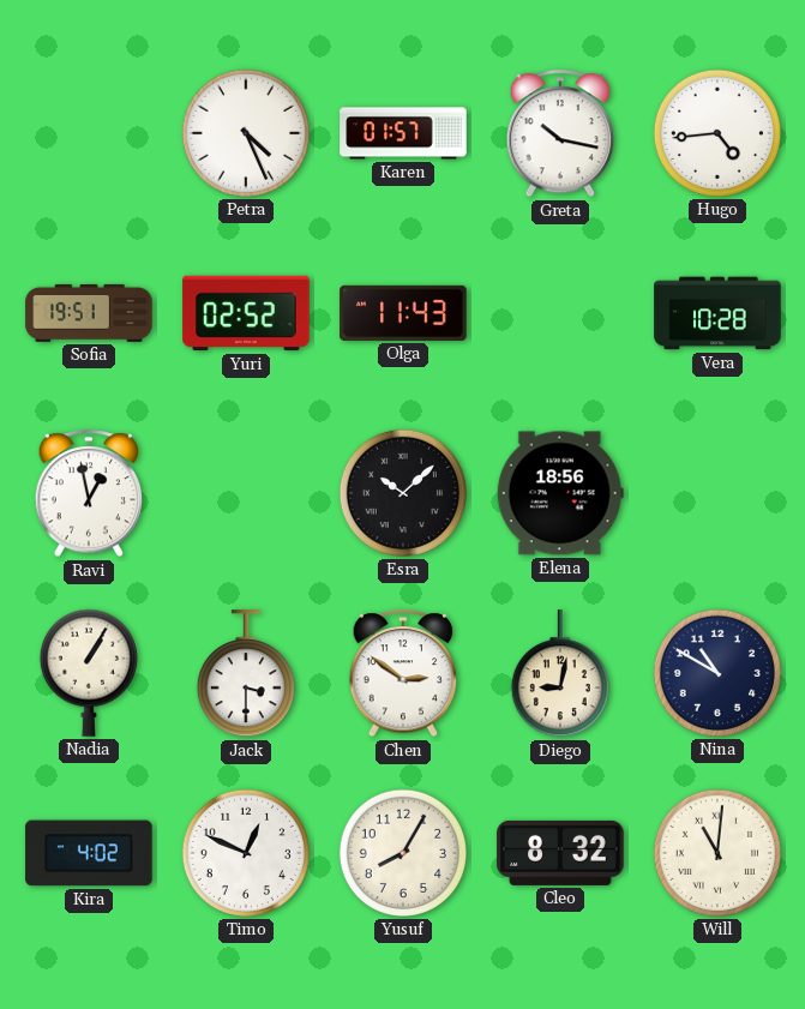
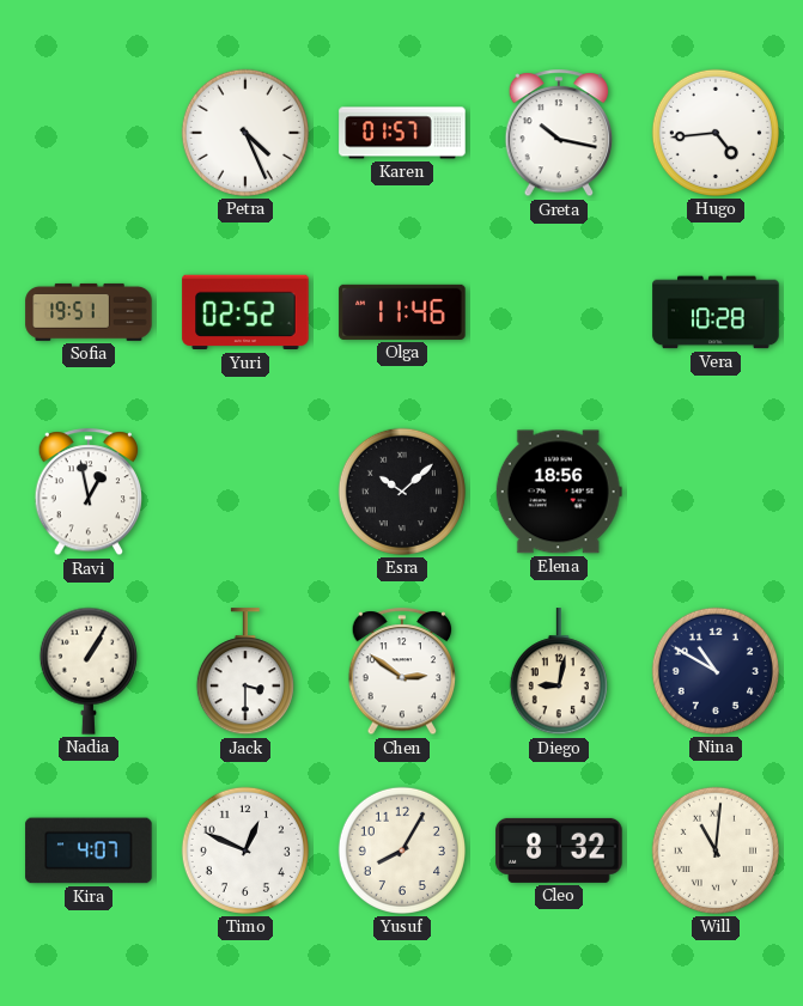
Olga: 11:43 -> 11:46 (402, 312)
Kira: 4:02 -> 4:07 (89, 850)
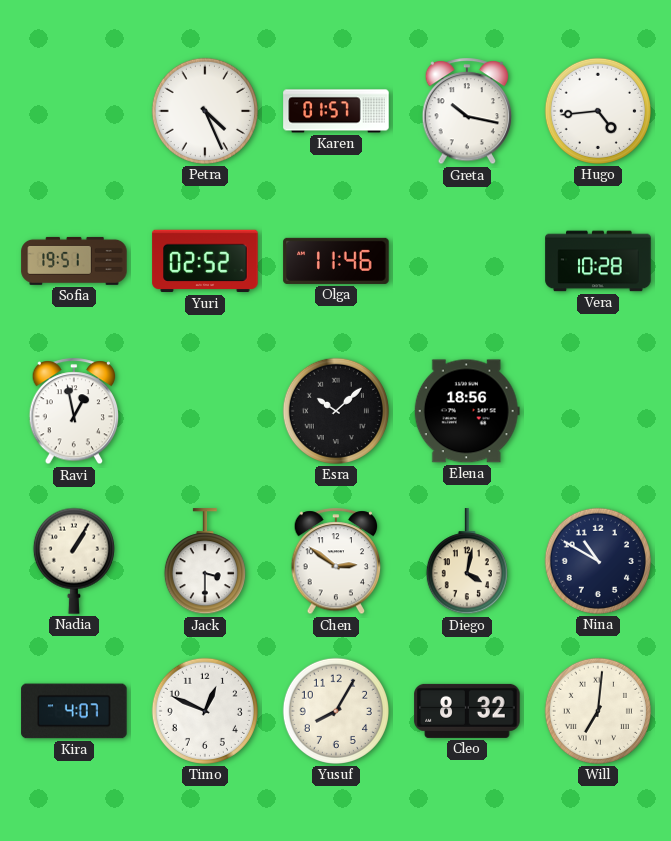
Diego: 9:02 -> 4:02 (467, 562)
Will: 11:01 -> 7:01 (598, 711)
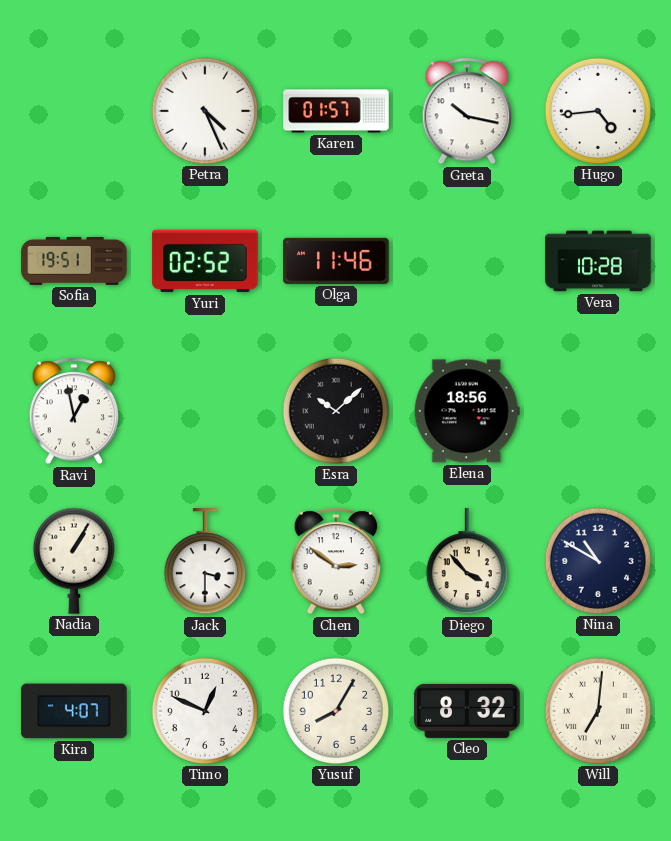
Diego: 4:02 -> 3:53 (467, 562)
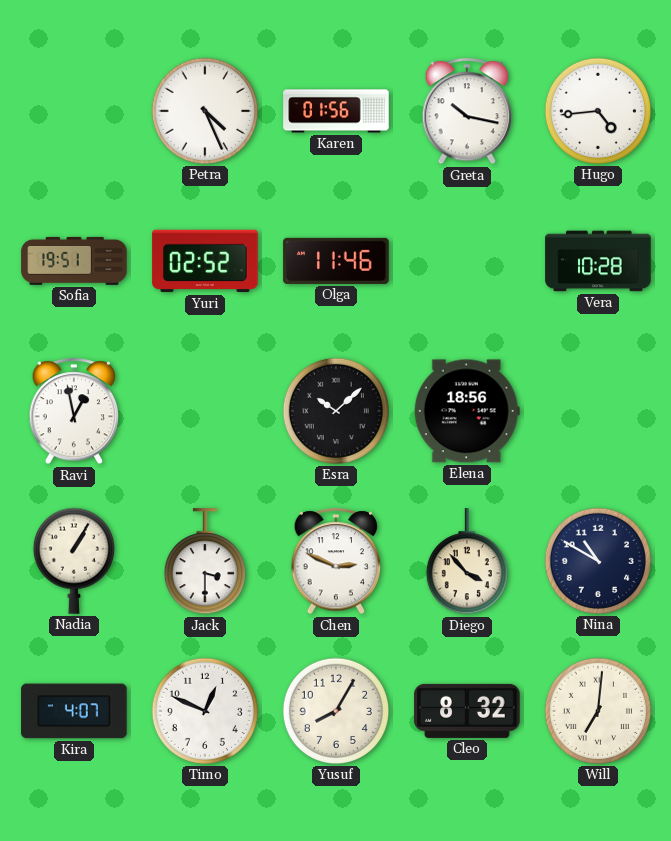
Karen: 01:57 -> 01:56 (336, 111)
Chen: 2:51 -> 2:49 (336, 562)
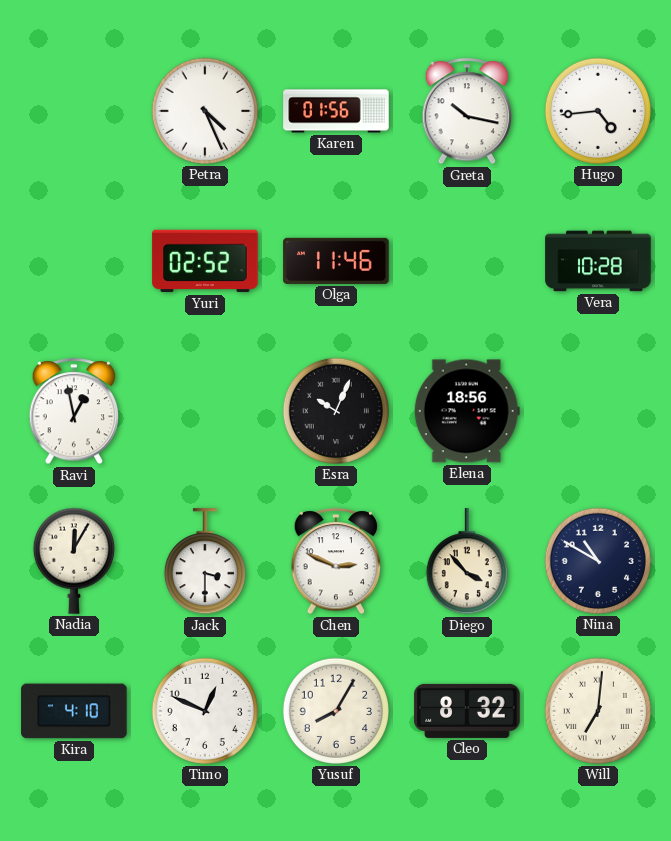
Sofia: 19:51 -> none (74, 261)
Esra: 10:08 -> 10:04 (336, 411)
Nadia: 1:05 -> 12:05 (74, 561)
Kira: 4:07 -> 4:10 (74, 711)
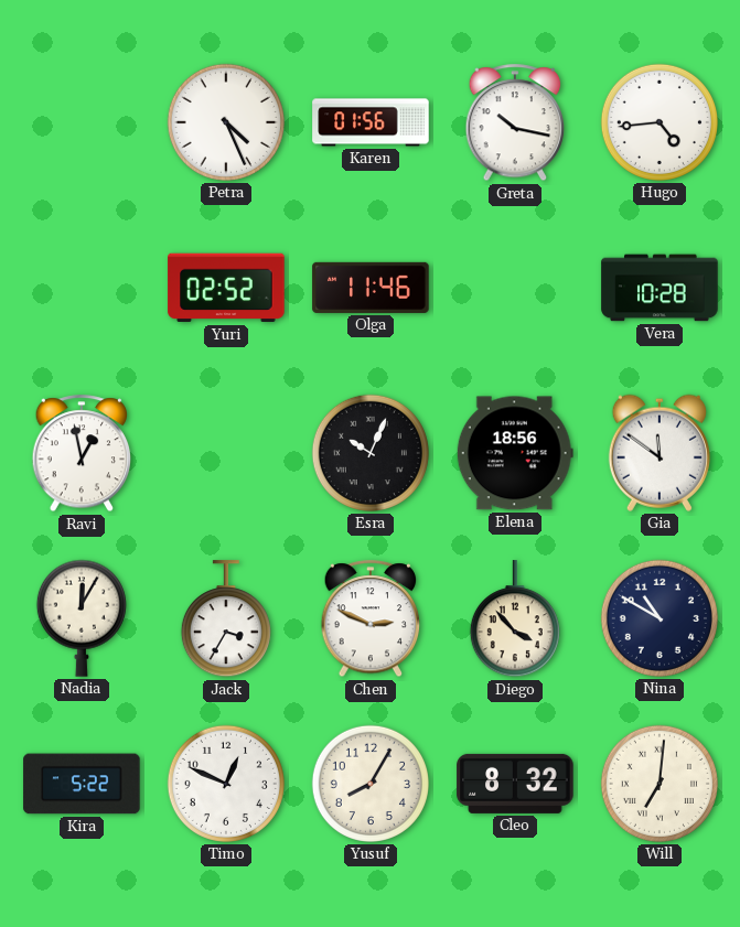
Gia: none -> 11:51 (659, 453)
Jack: 3:30 -> 3:35 (226, 619)
Kira: 4:10 -> 5:22 (82, 784)
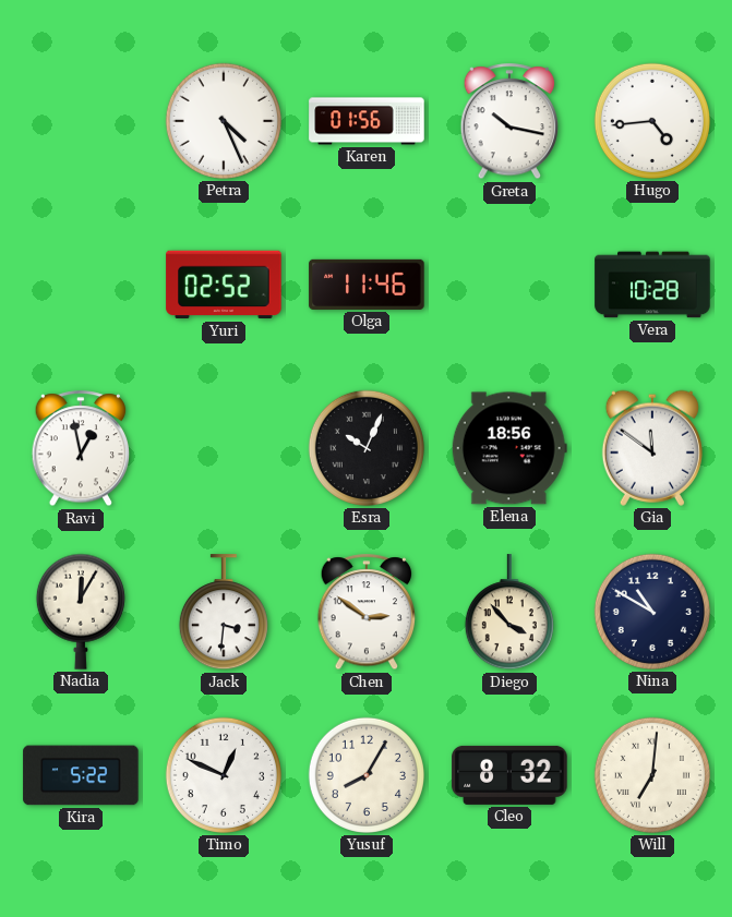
Jack: 3:35 -> 3:31 (224, 613)
Chen: 2:49 -> 2:51 (367, 613)
